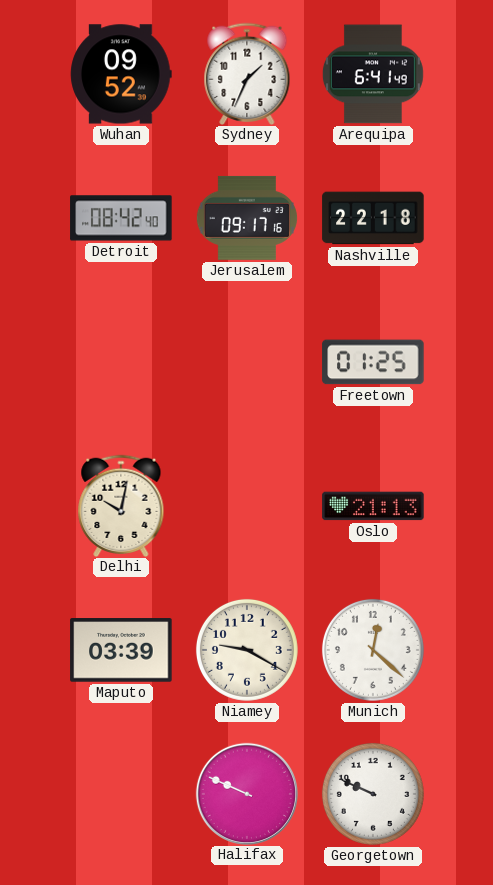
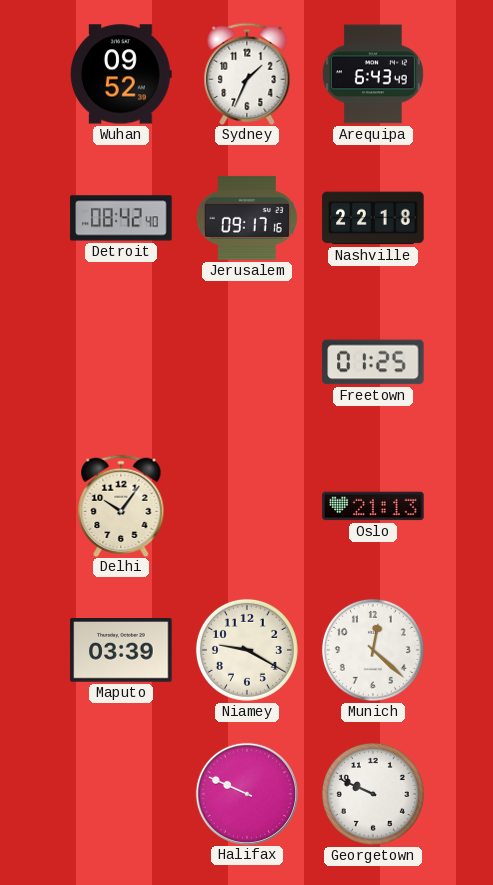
Arequipa: 6:41 -> 6:43 (373, 74)
Delhi: 10:02 -> 10:06 (121, 505)
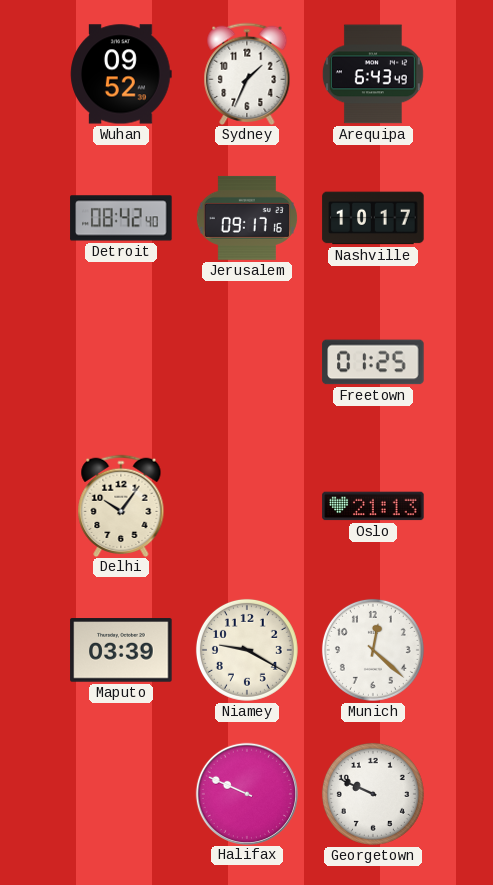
Nashville: 22:18 -> 10:17 (373, 218)
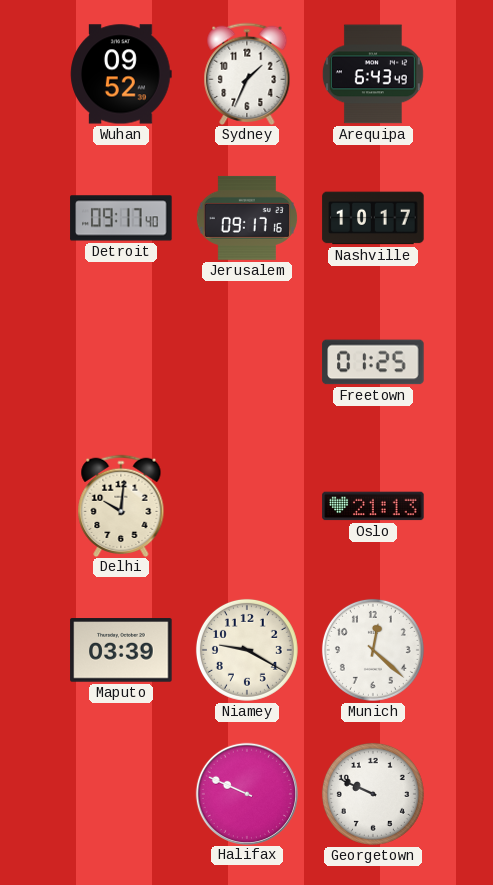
Detroit: 08:42 -> 09:17 (121, 218)
Delhi: 10:06 -> 10:01 (121, 505)
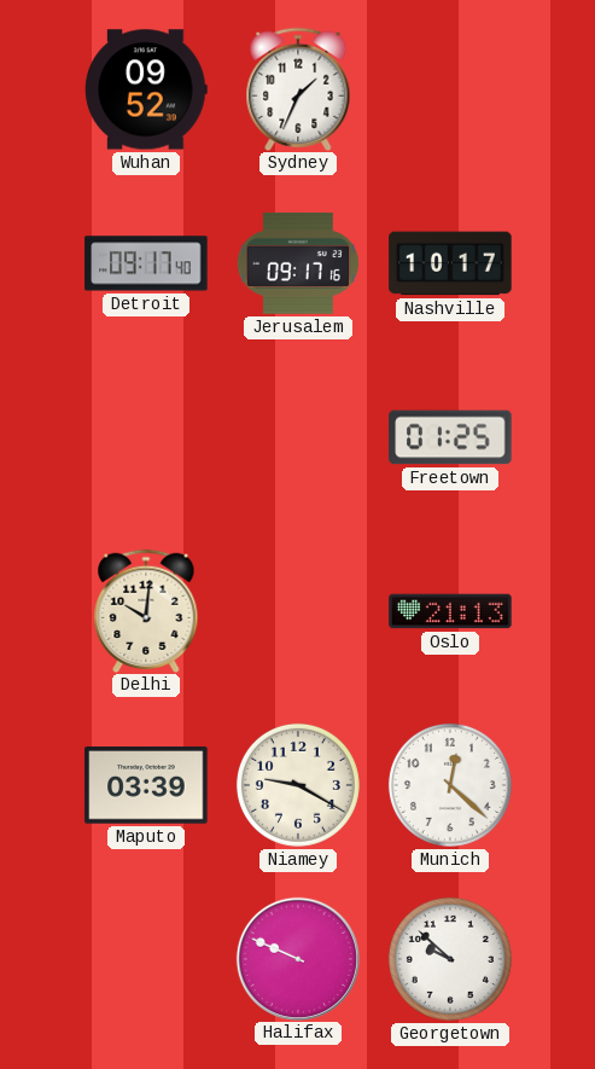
Arequipa: 6:43 -> none (373, 74)
Georgetown: 9:49 -> 9:52 (450, 959)
